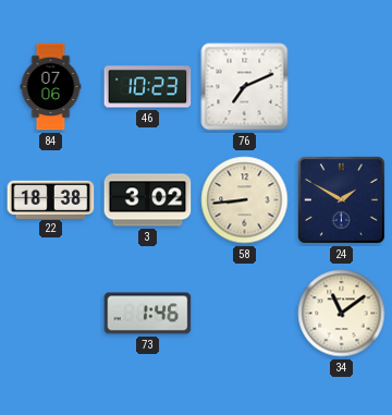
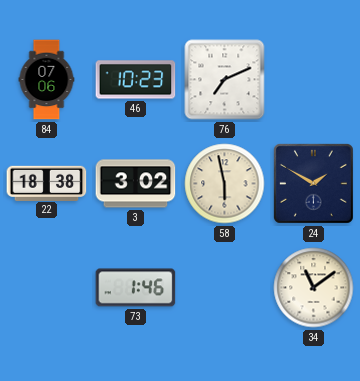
58: 8:44 -> 5:58 (225, 184)
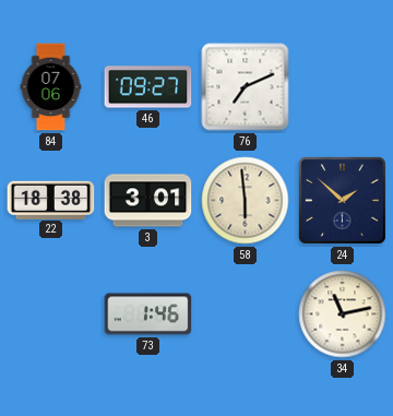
46: 10:23 -> 09:27 (148, 87)
3: 3:02 -> 3:01 (148, 201)
58: 5:58 -> 5:59 (246, 201)
24: 1:50 -> 1:52 (342, 200)
34: 11:09 -> 11:13 (343, 314)
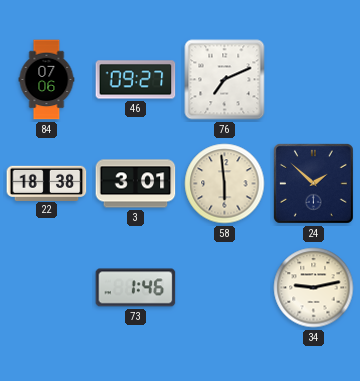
34: 11:13 -> 9:13 (314, 288)
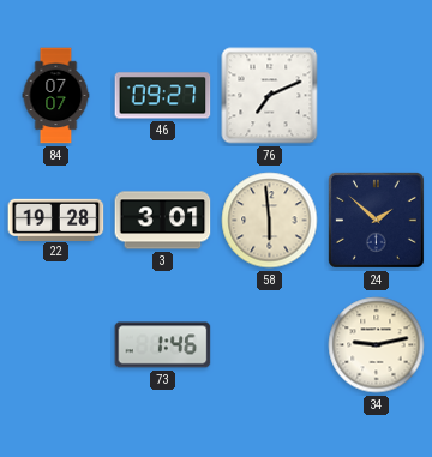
84: 07:06 -> 07:07 (56, 96)
22: 18:38 -> 19:28 (56, 220)
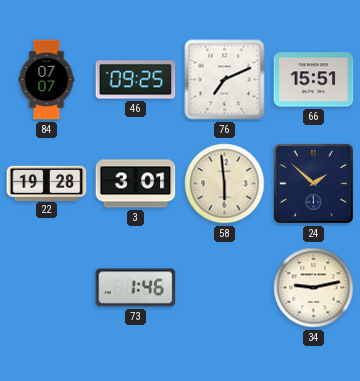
46: 09:27 -> 09:25 (136, 80)
66: none -> 15:51 (314, 80)
